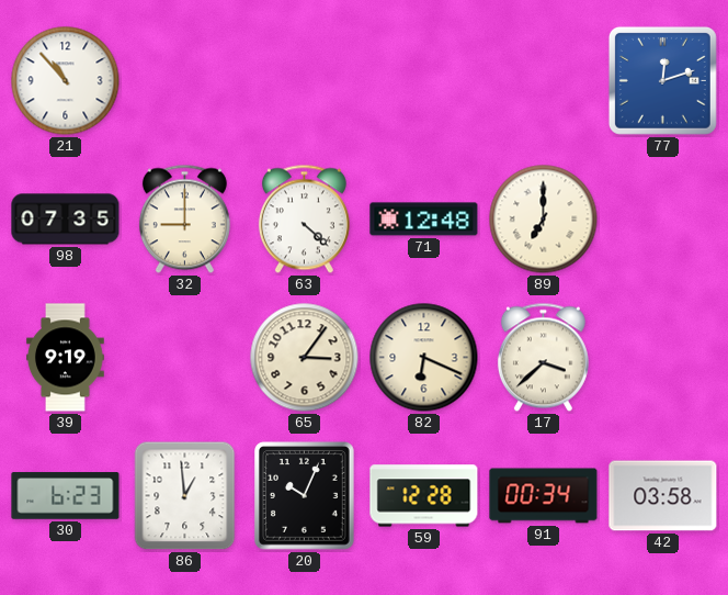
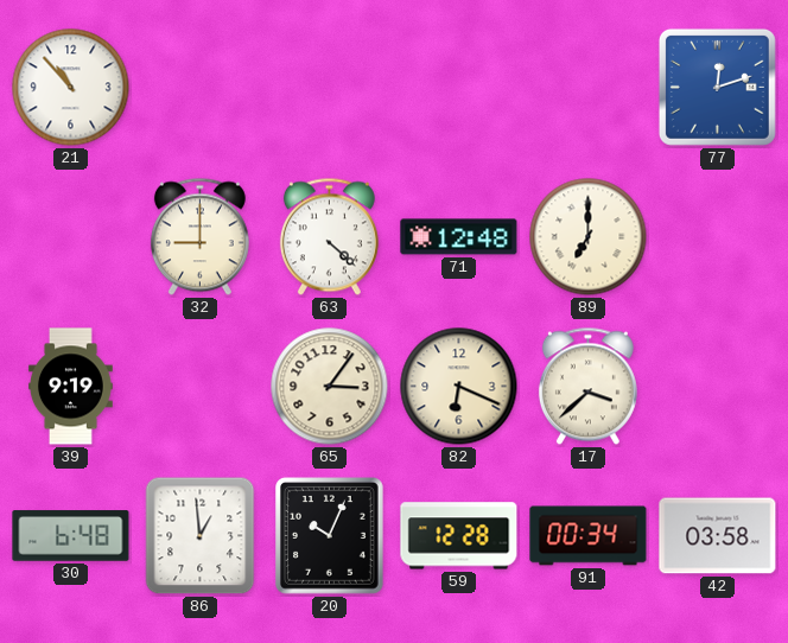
98: 07:35 -> none (66, 220)
30: 6:23 -> 6:48 (71, 536)
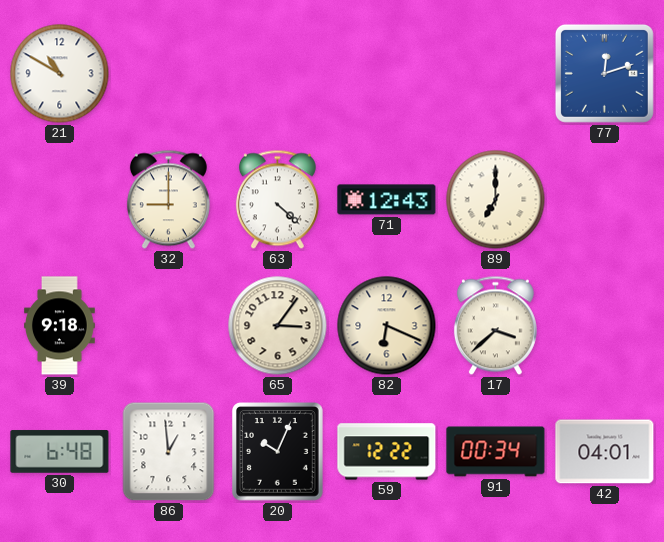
21: 10:53 -> 10:50 (60, 74)
71: 12:48 -> 12:43 (387, 200)
39: 9:19 -> 9:18 (60, 326)
59: 12:28 -> 12:22 (387, 452)
42: 03:58 -> 04:01 (605, 452)
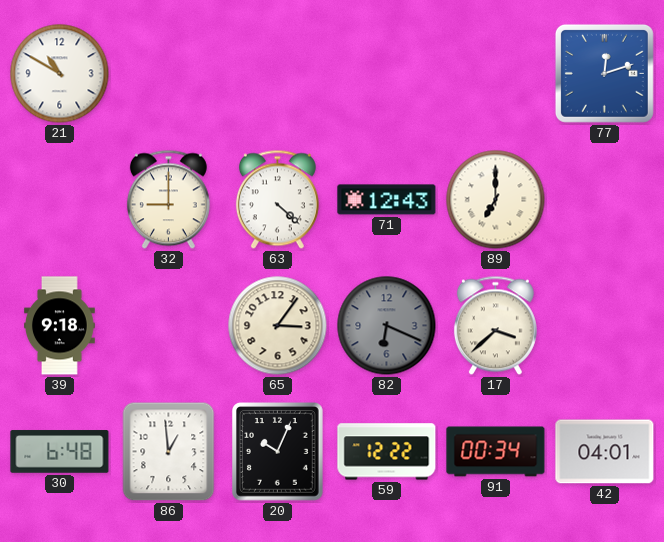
82 dial: cream -> grey (387, 326)
